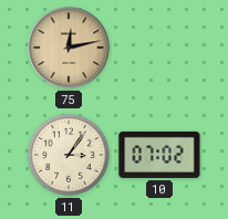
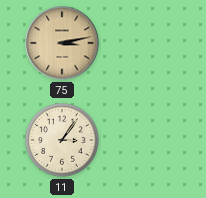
75: 12:13 -> 3:13 (62, 43)
10: 07:02 -> none (159, 155)
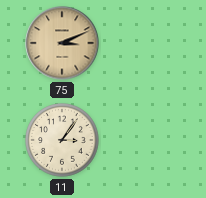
75: 3:13 -> 3:11 (62, 43)
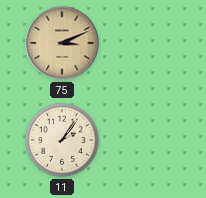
11: 3:06 -> 2:06 (62, 140)
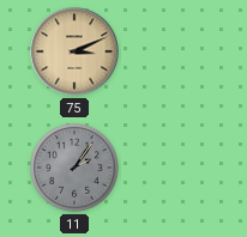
11 dial: cream -> grey (74, 168)
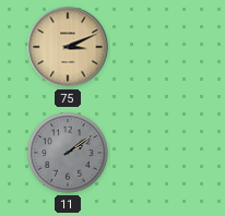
11: 2:06 -> 2:09 (68, 153)
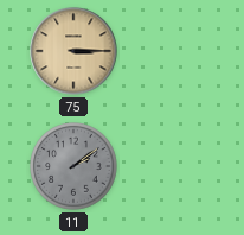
75: 3:11 -> 3:15 (73, 51)
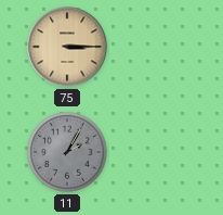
11: 2:09 -> 2:05 (67, 152)
